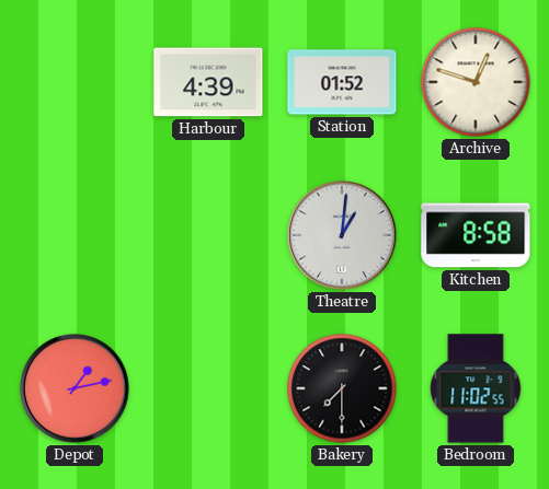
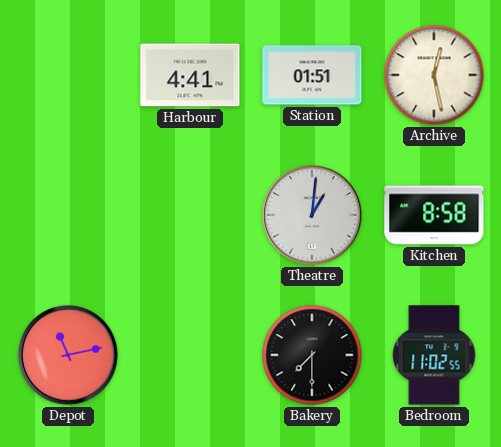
Harbour: 4:39 -> 4:41 (190, 75)
Station: 01:52 -> 01:51 (312, 75)
Archive: 12:48 -> 12:28 (434, 75)
Depot: 1:13 -> 11:13 (68, 355)
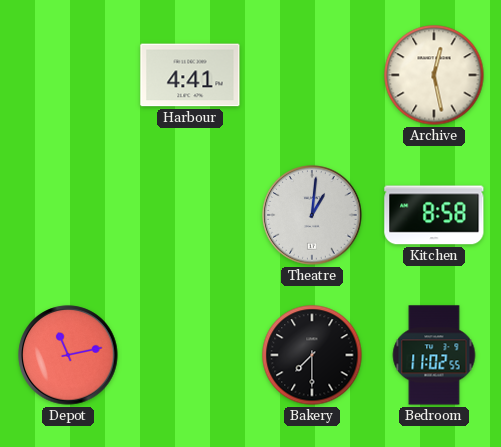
Station: 01:51 -> none (312, 75)
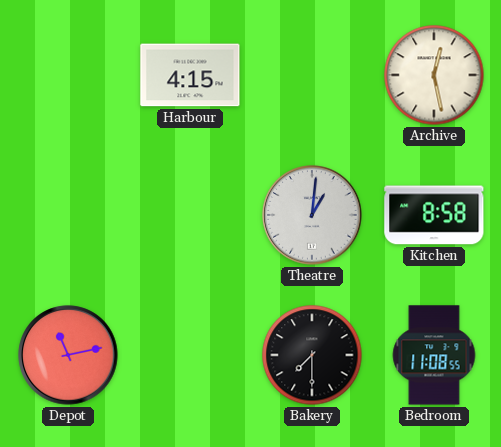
Harbour: 4:41 -> 4:15 (190, 75)
Bedroom: 11:02 -> 11:08 (434, 355)
